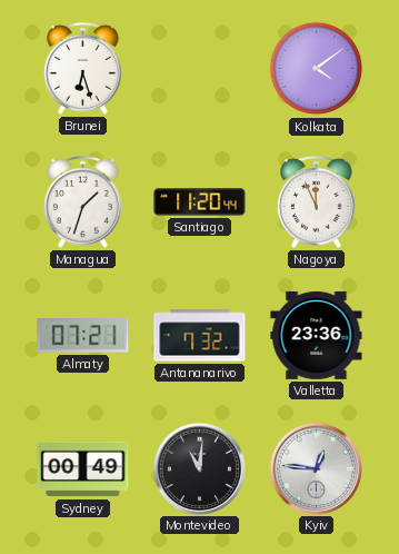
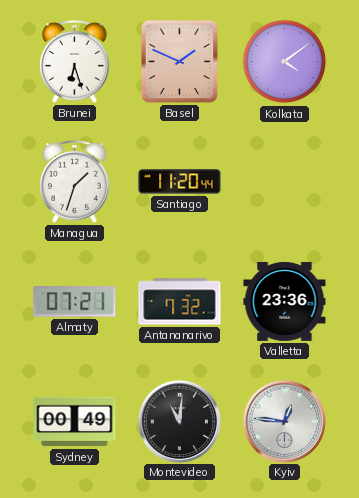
Basel: none -> 1:49 (179, 61)
Nagoya: 11:56 -> none (317, 201)
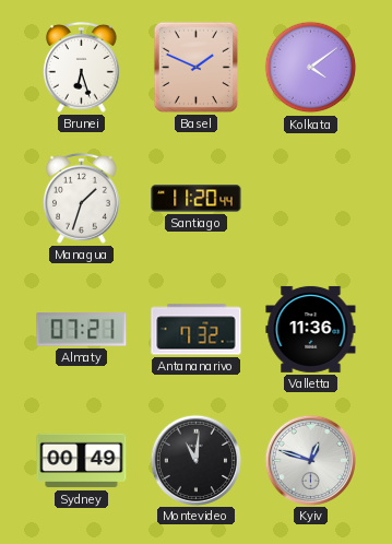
Valletta: 23:36 -> 11:36 (311, 329)
Kyiv: 12:46 -> 12:48 (310, 460)
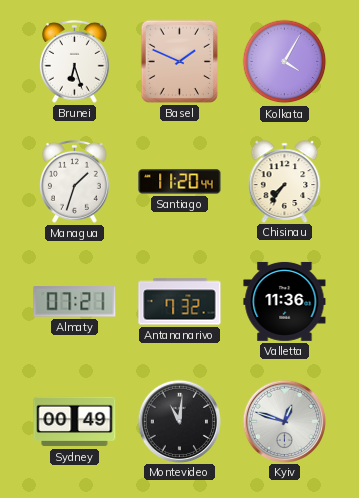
Kolkata: 4:09 -> 4:05 (285, 62)
Chisinau: none -> 7:36 (285, 181)
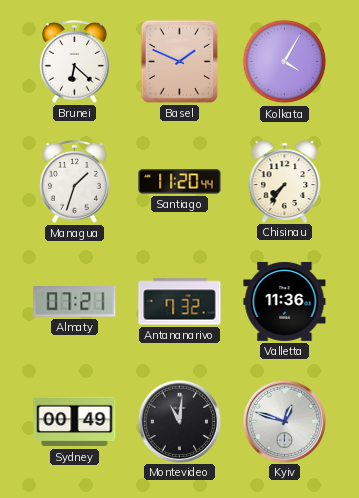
Brunei: 6:27 -> 6:22 (75, 61)
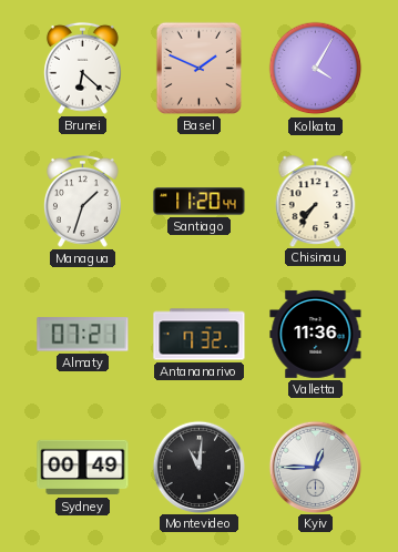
Kyiv: 12:48 -> 12:45 (315, 467)
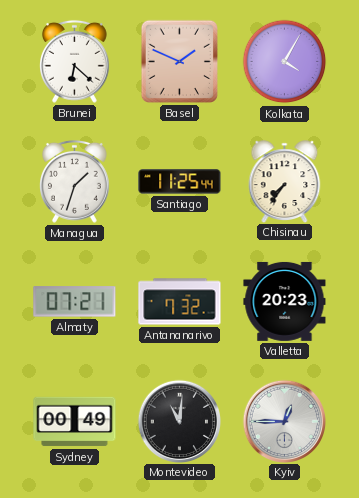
Santiago: 11:20 -> 11:25 (180, 182)
Valletta: 11:36 -> 20:23 (285, 301)
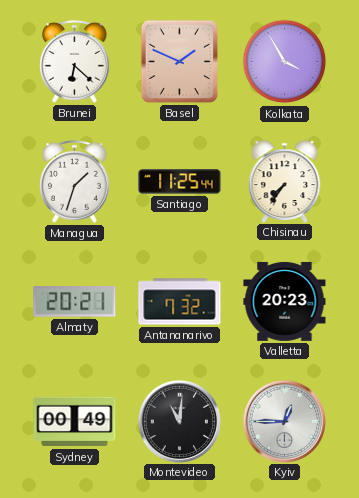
Kolkata: 4:05 -> 3:55 (285, 62)
Almaty: 07:21 -> 20:21 (75, 302)
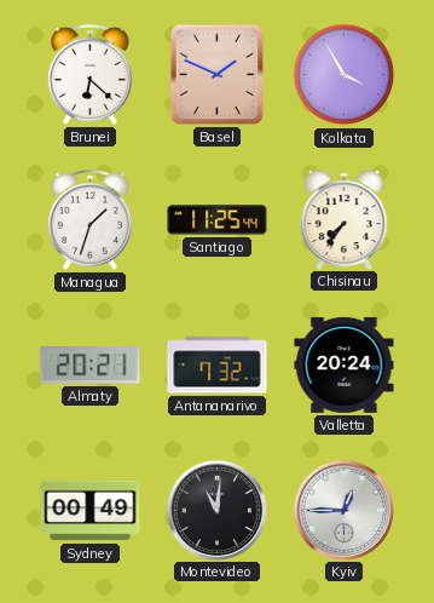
Valletta: 20:23 -> 20:24 (345, 364)
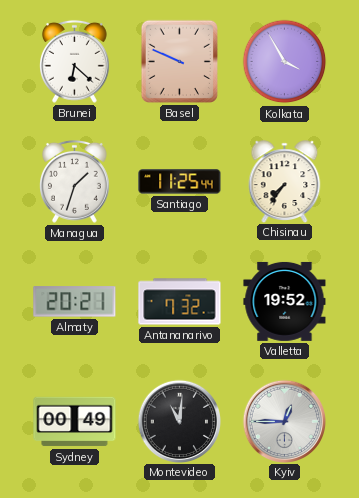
Basel: 1:49 -> 9:49 (179, 61)
Valletta: 20:24 -> 19:52 (285, 301)
